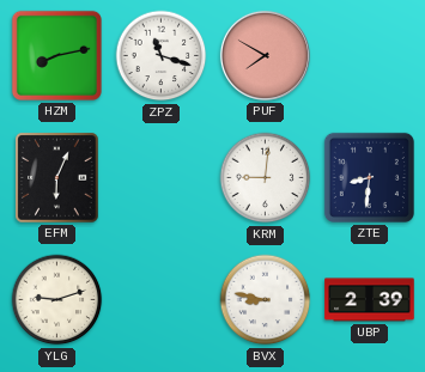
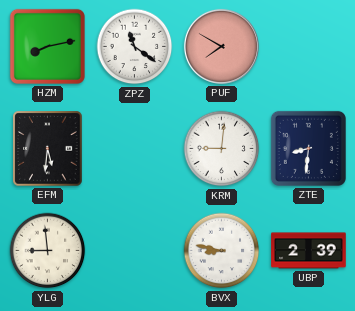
ZPZ: 11:18 -> 11:21 (135, 47)
EFM: 6:04 -> 5:31 (48, 149)
YLG: 9:12 -> 8:59 (48, 251)
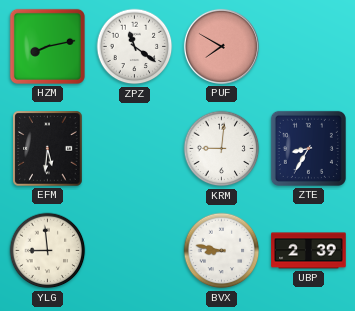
ZTE: 8:31 -> 8:35 (308, 148)
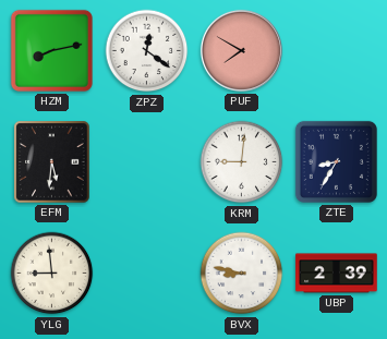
ZPZ: 11:21 -> 12:21 (147, 51)
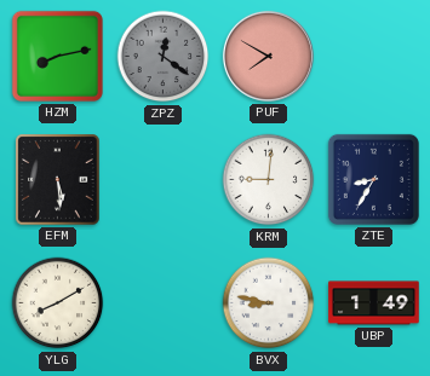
ZPZ dial: white -> grey (164, 57)
EFM: 5:31 -> 5:29 (58, 180)
YLG: 8:59 -> 8:10 (58, 303)
UBP: 2:39 -> 1:49 (374, 303)
